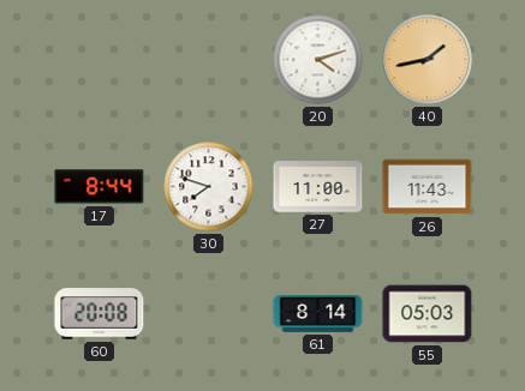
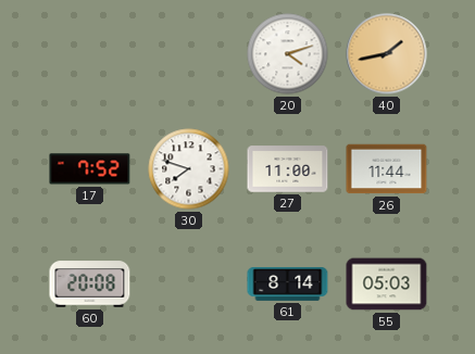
17: 8:44 -> 7:52 (90, 169)
26: 11:43 -> 11:44 (387, 169)
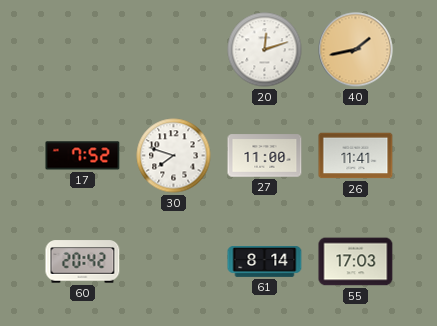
20: 4:12 -> 12:12 (265, 50)
26: 11:44 -> 11:41 (356, 156)
60: 20:08 -> 20:42 (83, 262)
55: 05:03 -> 17:03 (356, 262)
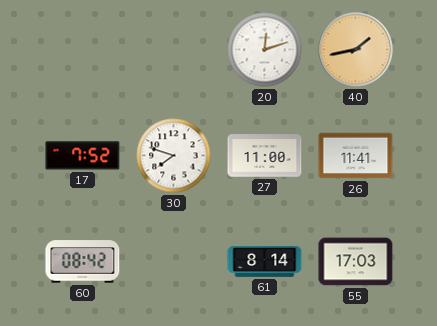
60: 20:42 -> 08:42 (83, 262)
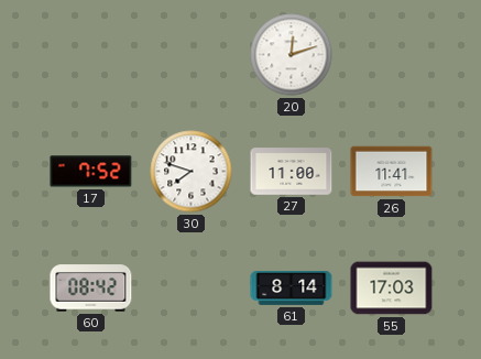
40: 1:43 -> none (356, 50)
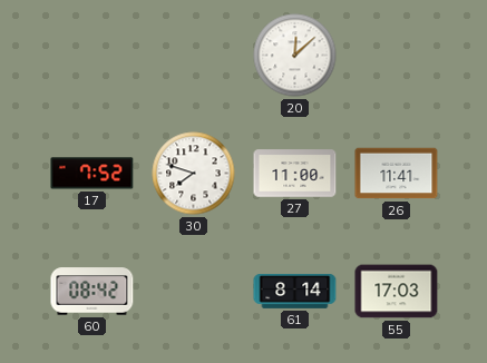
20: 12:12 -> 12:08 (295, 56)
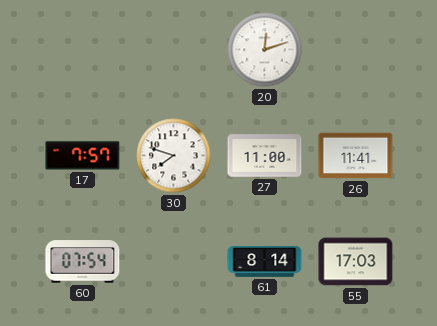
20: 12:08 -> 12:12 (265, 50)
17: 7:52 -> 7:57 (83, 156)
60: 08:42 -> 07:54 (83, 262)
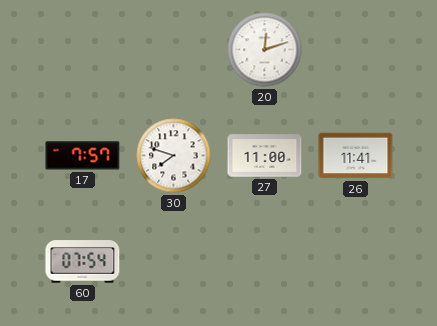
61: 8:14 -> none (265, 262)
55: 17:03 -> none (356, 262)
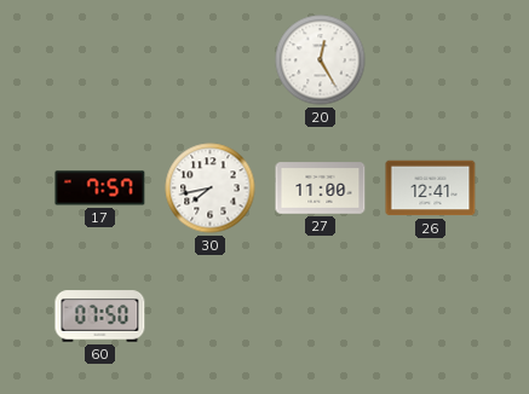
20: 12:12 -> 12:25 (321, 60)
30: 7:48 -> 7:43 (211, 189)
26: 11:41 -> 12:41 (431, 189)
60: 07:54 -> 07:50 (100, 317)
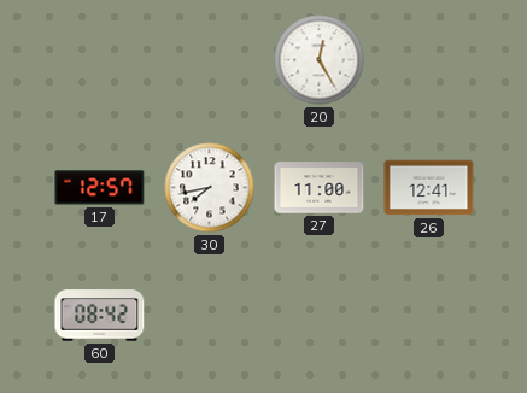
17: 7:57 -> 12:57 (100, 188)
60: 07:50 -> 08:42 (100, 316)
